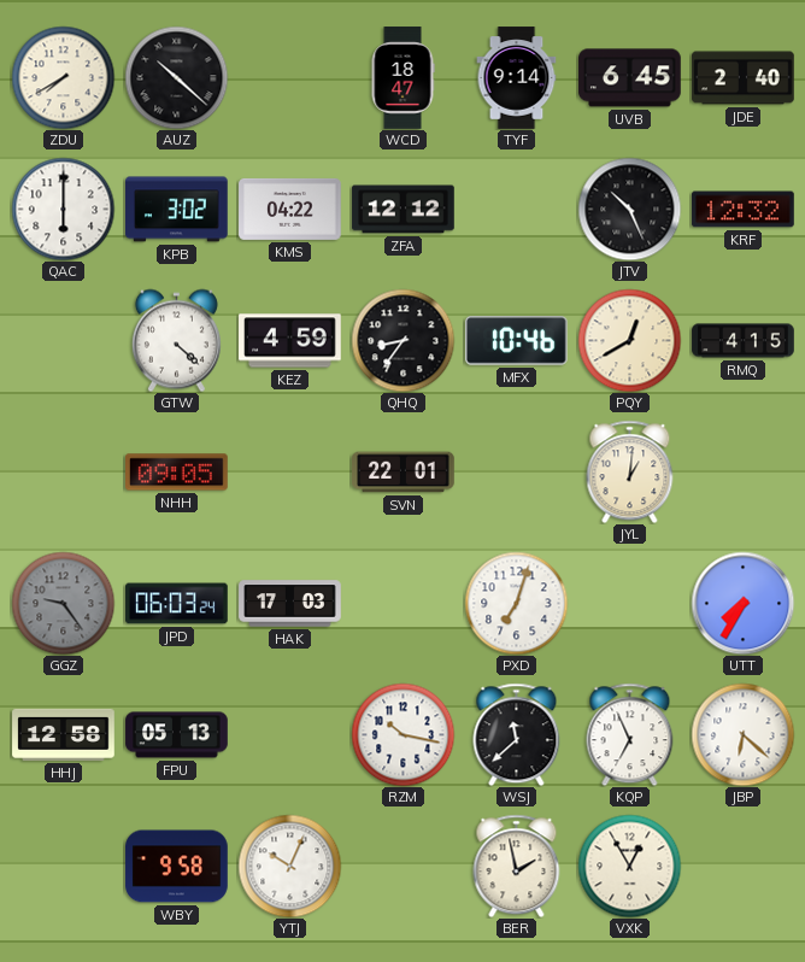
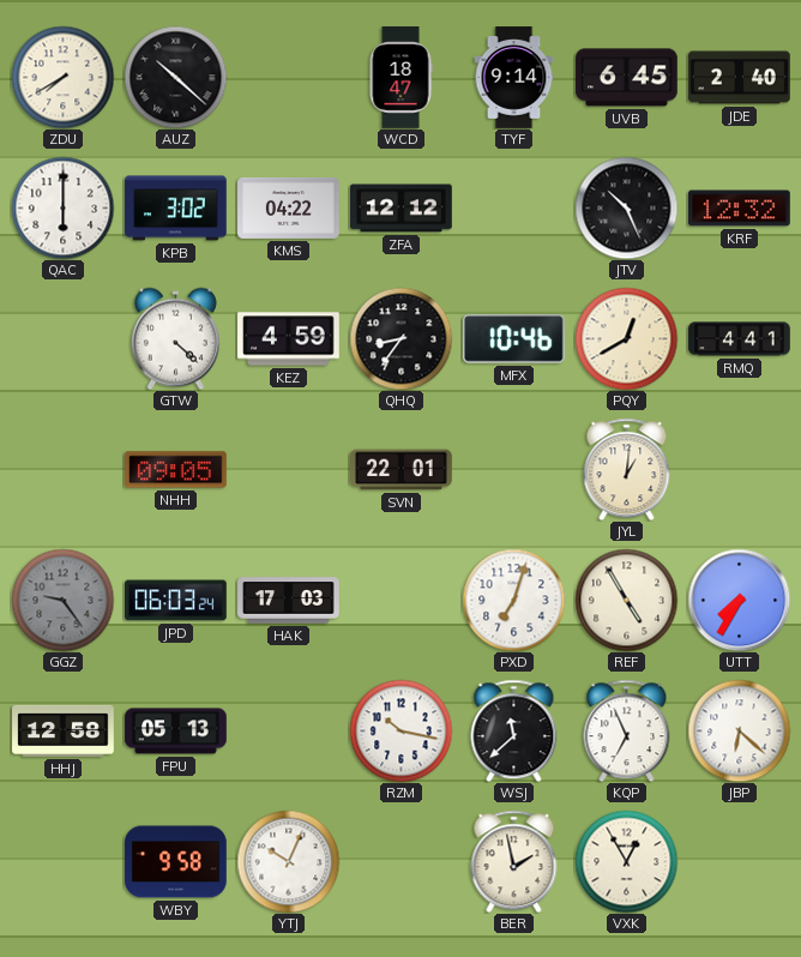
RMQ: 4:15 -> 4:41 (740, 339)
REF: none -> 4:55 (626, 600)
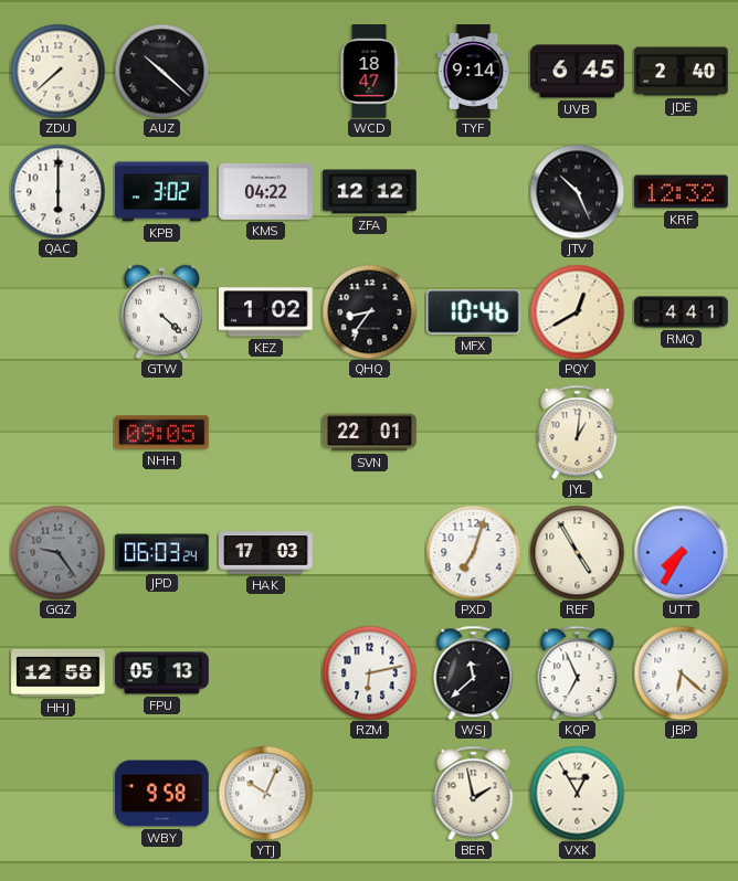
ZDU: 7:40 -> 7:38 (57, 71)
KEZ: 4:59 -> 1:02 (266, 312)
RZM: 10:17 -> 6:13 (369, 672)
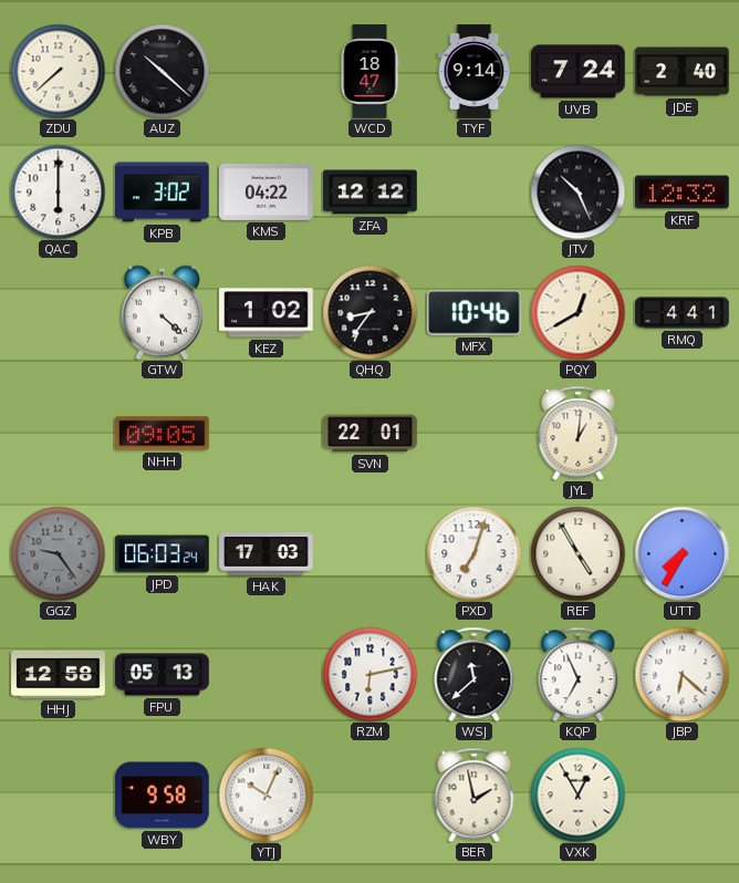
UVB: 6:45 -> 7:24 (579, 72)
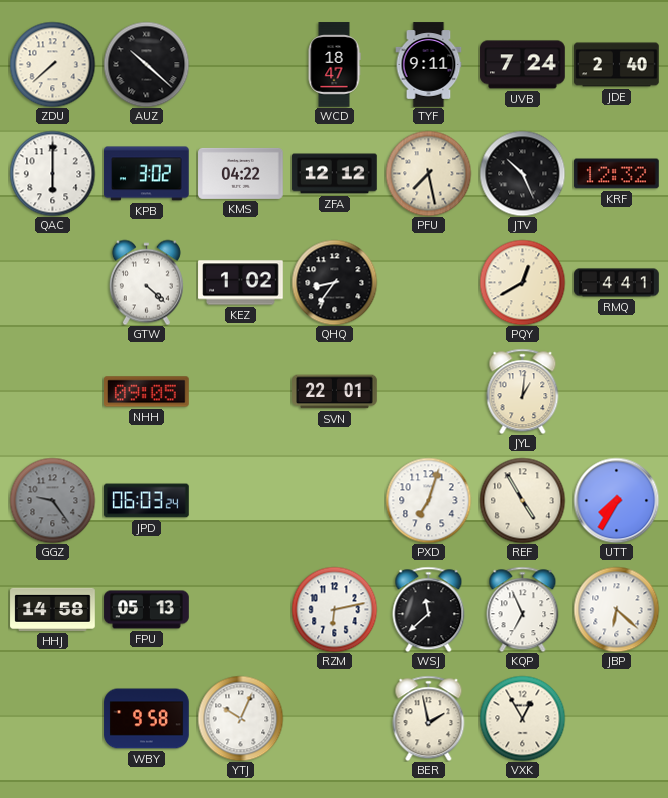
TYF: 9:14 -> 9:11 (429, 65)
PFU: none -> 7:28 (428, 173)
MFX: 10:46 -> none (475, 313)
HAK: 17:03 -> none (267, 554)
HHJ: 12:58 -> 14:58 (53, 609)
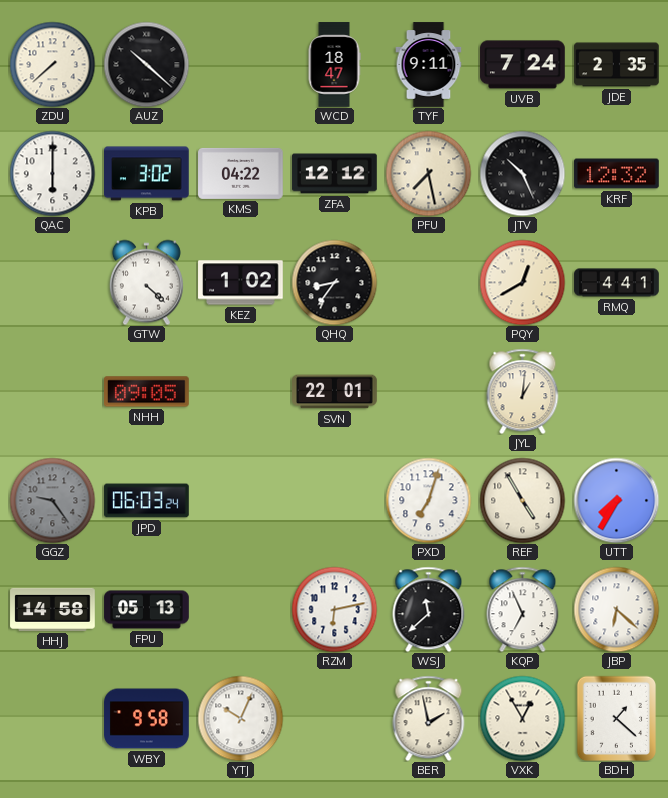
JDE: 2:40 -> 2:35 (617, 65)
BDH: none -> 1:22 (617, 718)
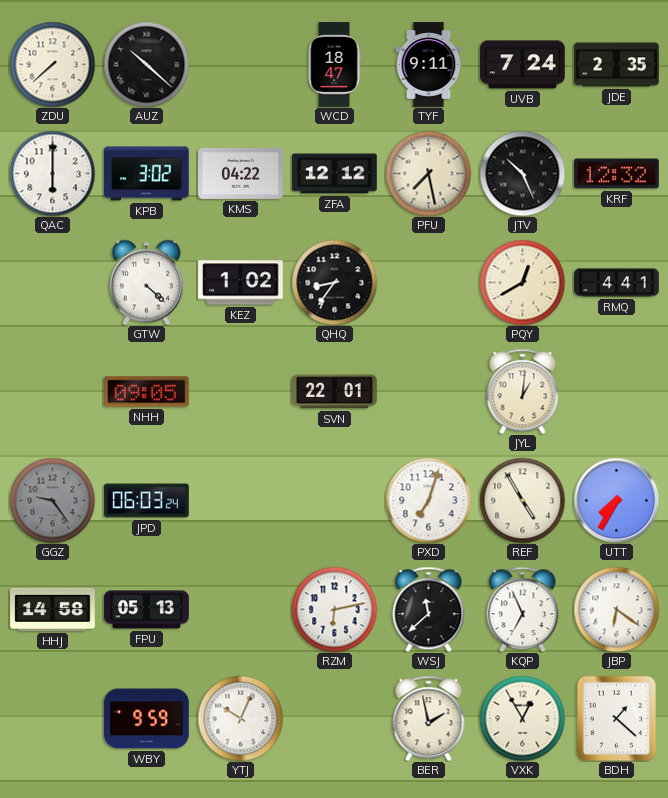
JBP: 6:22 -> 6:21 (616, 609)
WBY: 9:58 -> 9:59 (147, 719)
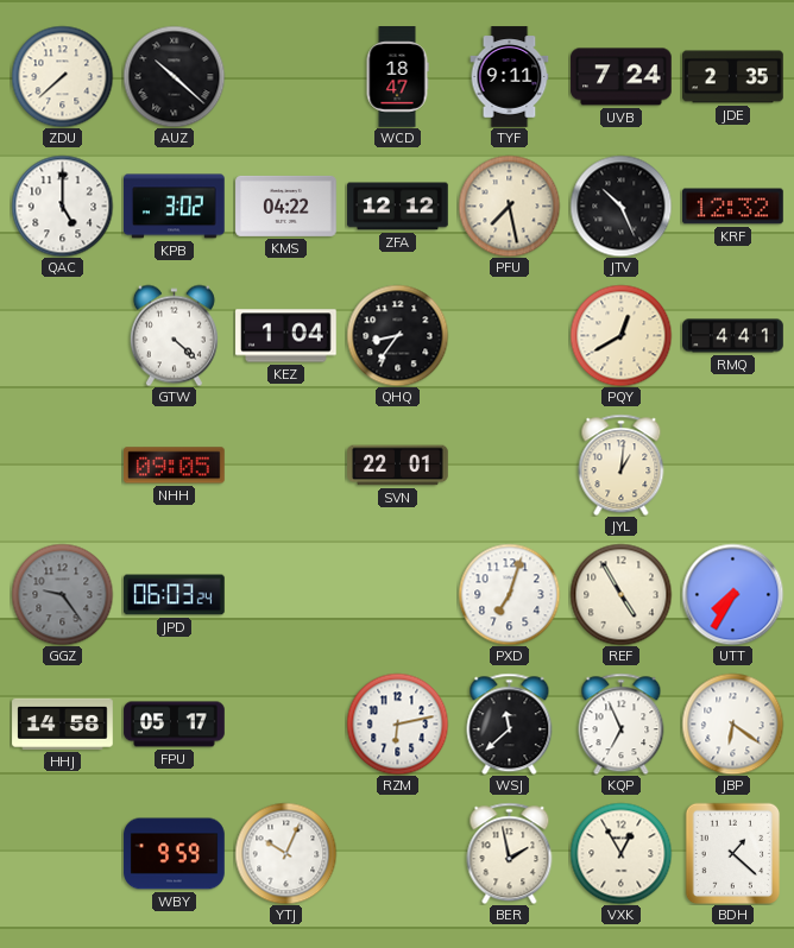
QAC: 6:00 -> 5:00 (62, 206)
KEZ: 1:02 -> 1:04 (286, 336)
FPU: 05:13 -> 05:17 (175, 725)
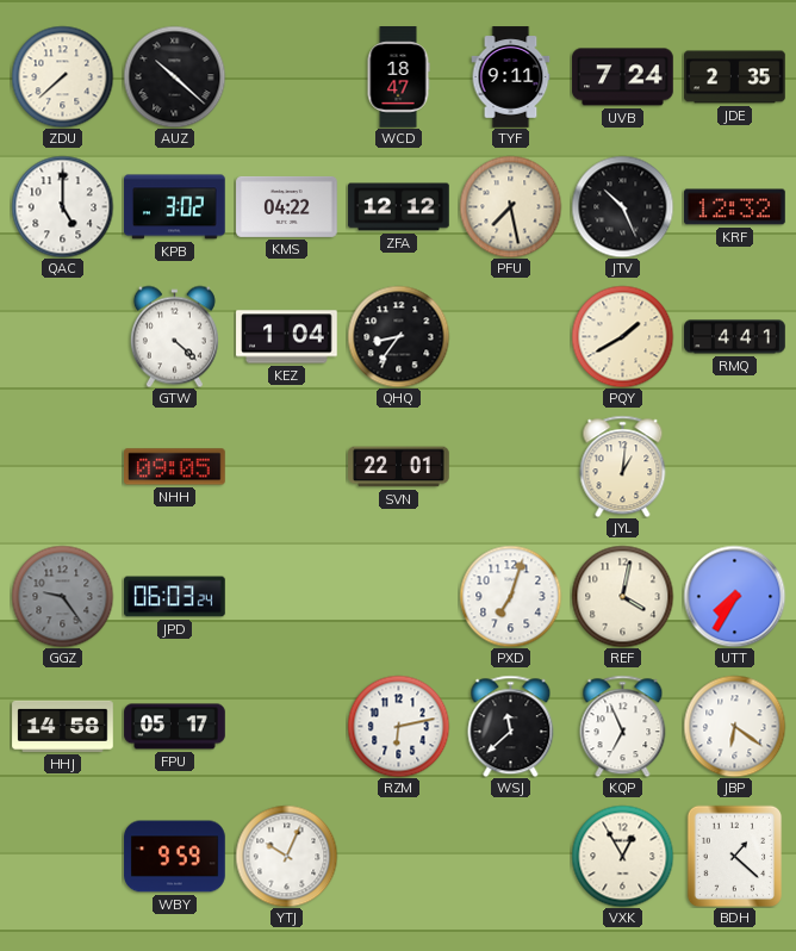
PQY: 12:40 -> 1:40 (622, 336)
REF: 4:55 -> 4:02 (622, 596)
BER: 1:58 -> none (510, 853)
